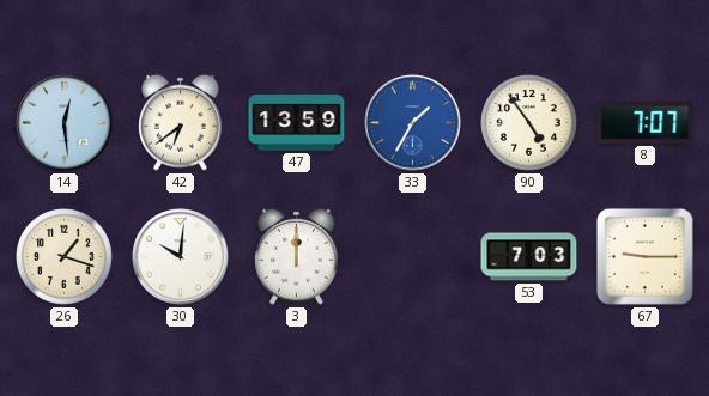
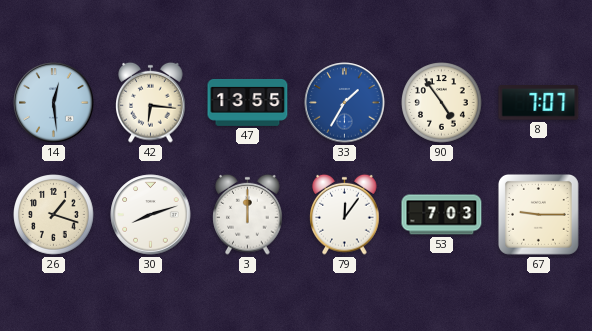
42: 6:39 -> 6:16 (151, 102)
47: 13:59 -> 13:55 (248, 102)
30: 10:01 -> 8:12 (151, 215)
79: none -> 12:06 (345, 214)
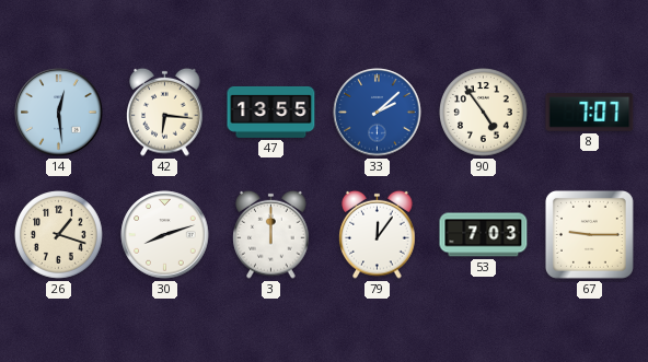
33: 1:35 -> 2:08 (378, 113)
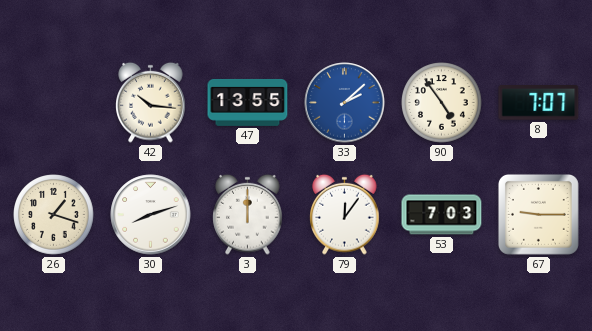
14: 12:29 -> none (59, 113)
42: 6:16 -> 10:16 (151, 102)
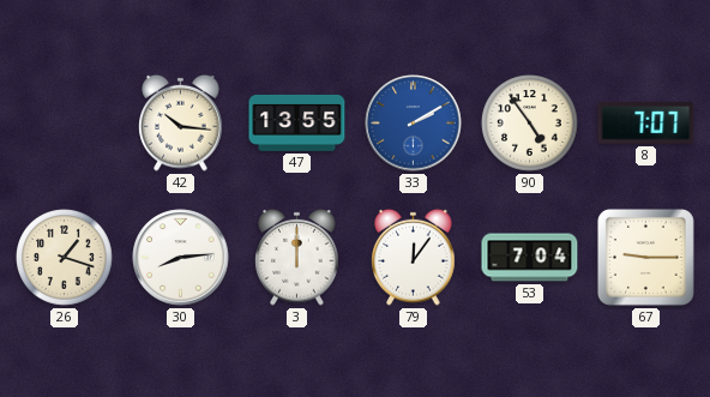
33: 2:08 -> 2:10 (414, 124)
30: 8:12 -> 8:14 (181, 258)
53: 7:03 -> 7:04 (530, 258)
